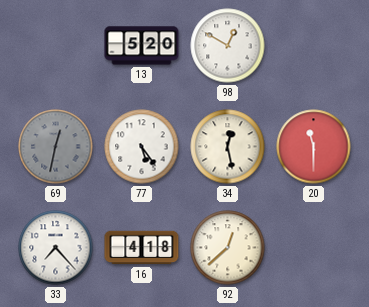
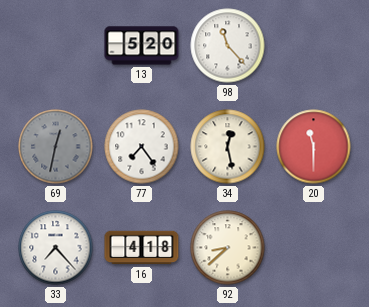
98: 12:50 -> 11:23 (228, 46)
77: 5:24 -> 7:24 (142, 147)
92: 12:38 -> 8:38 (228, 248)
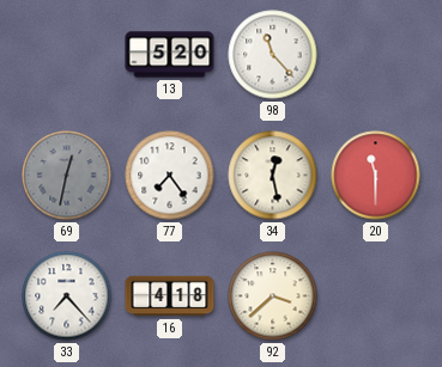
92: 8:38 -> 3:38 (273, 296)
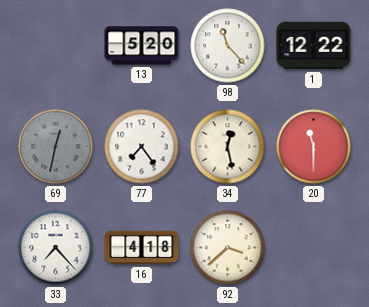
1: none -> 12:22 (314, 46)
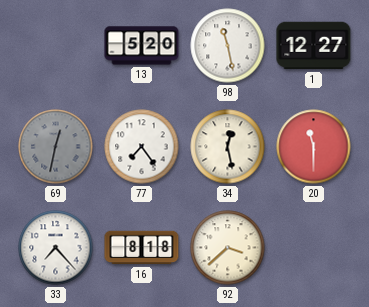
98: 11:23 -> 11:28 (228, 46)
1: 12:22 -> 12:27 (314, 46)
16: 4:18 -> 8:18 (142, 248)
